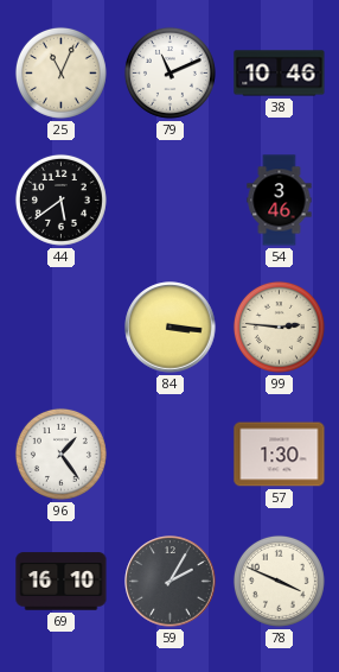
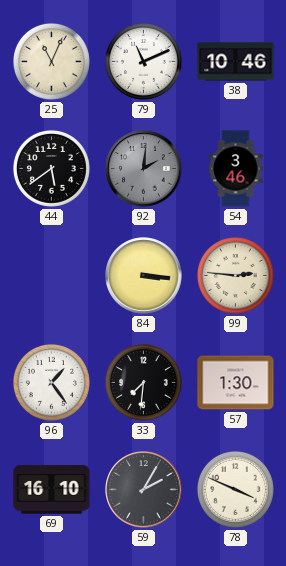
92: none -> 2:01 (144, 169)
33: none -> 7:31 (143, 382)
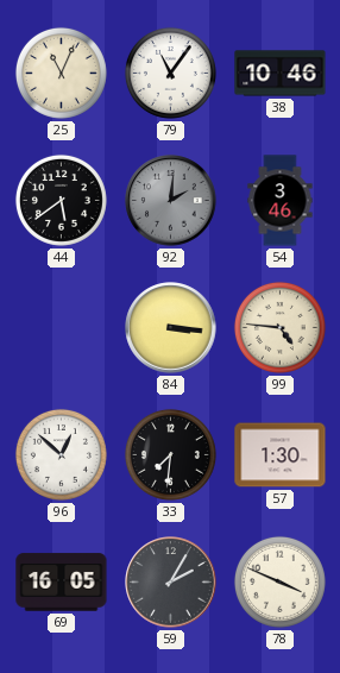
79: 11:11 -> 11:06 (170, 73)
99: 2:46 -> 4:46 (279, 327)
96: 1:24 -> 12:52 (61, 454)
69: 16:10 -> 16:05 (62, 583)
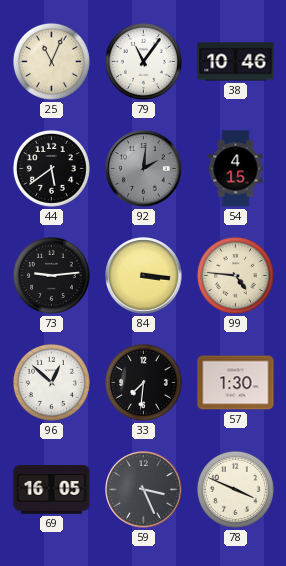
54: 3:46 -> 4:15 (236, 169)
73: none -> 9:14 (51, 275)
59: 2:05 -> 3:26 (144, 490)
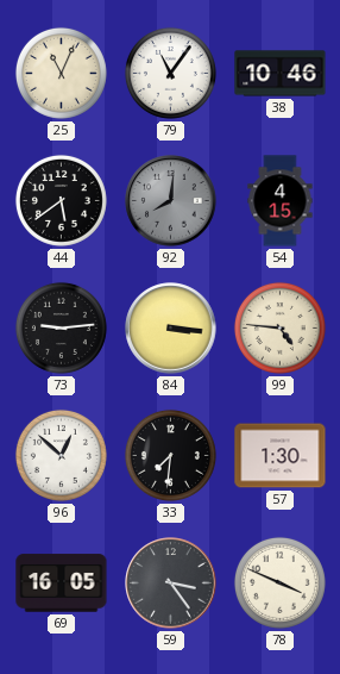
92: 2:01 -> 8:01 (171, 201)
59: 3:26 -> 3:24 (171, 583)
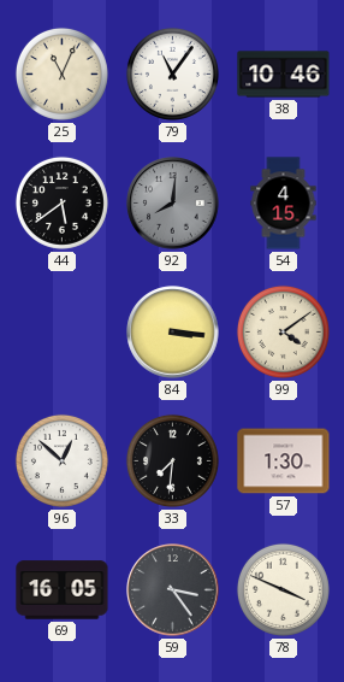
73: 9:14 -> none (61, 327)
99: 4:46 -> 4:09 (283, 331)
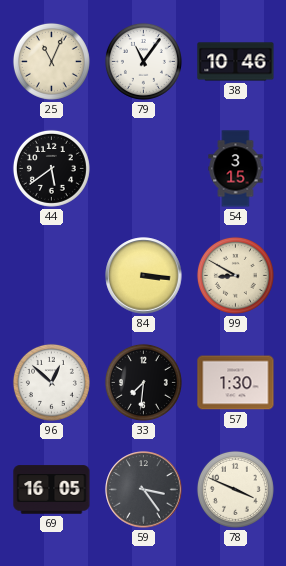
92: 8:01 -> none (173, 204)
54: 4:15 -> 3:15 (236, 169)
99: 4:09 -> 8:50 (235, 275)
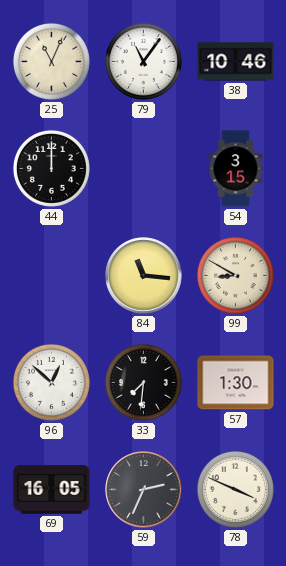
44: 5:39 -> 12:00 (51, 168)
84: 3:16 -> 11:16 (144, 276)
59: 3:24 -> 2:34 (144, 490)
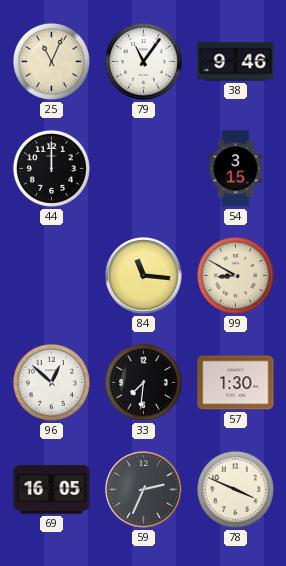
38: 10:46 -> 9:46 (236, 62)
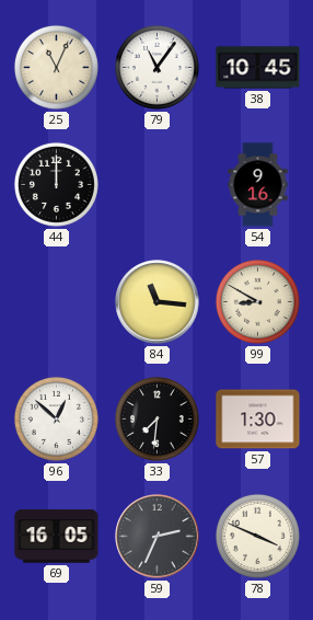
38: 9:46 -> 10:45 (258, 68)
54: 3:15 -> 9:16 (258, 185)
